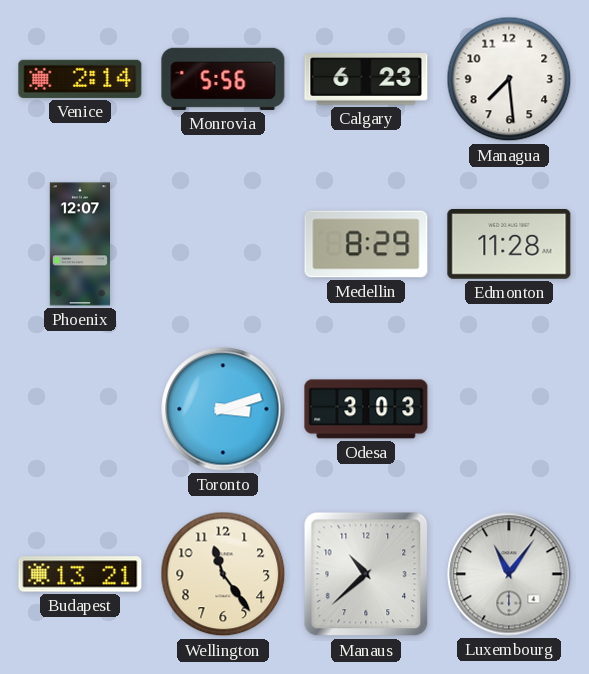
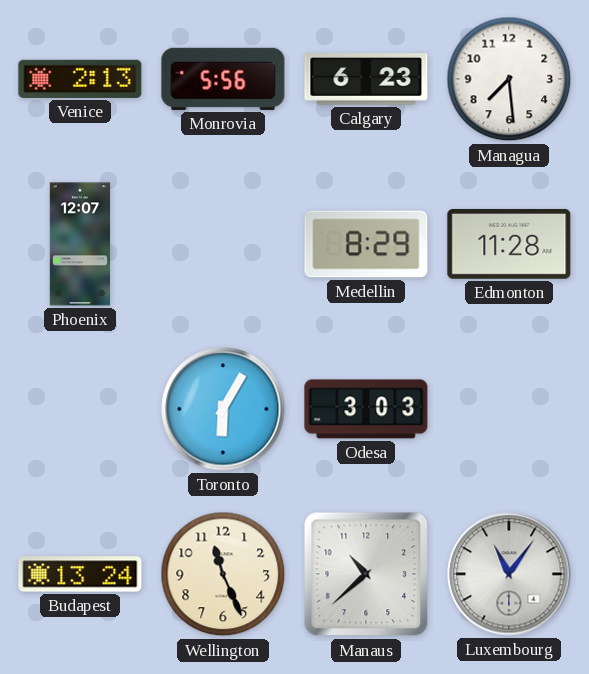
Venice: 2:14 -> 2:13 (80, 79)
Toronto: 3:12 -> 6:05 (223, 409)
Budapest: 13:21 -> 13:24 (80, 574)
Wellington: 11:24 -> 11:26 (223, 574)
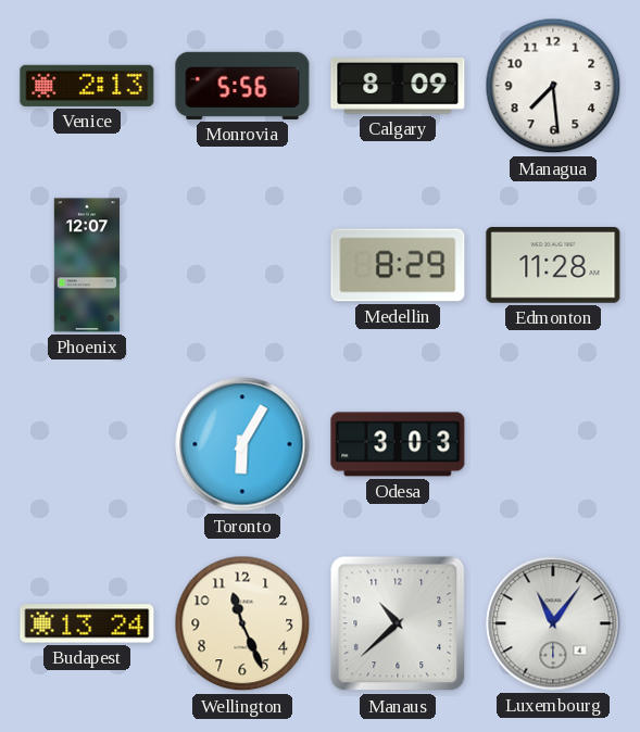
Calgary: 6:23 -> 8:09 (398, 86)
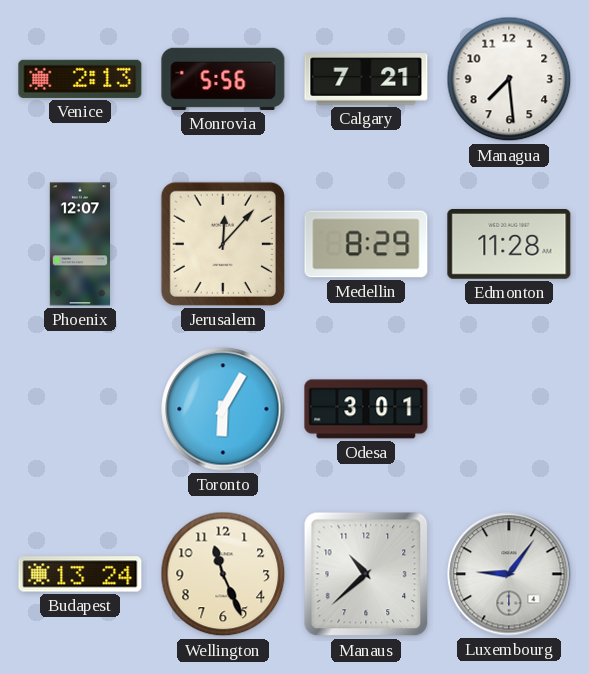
Calgary: 8:09 -> 7:21 (366, 79)
Jerusalem: none -> 12:07 (223, 244)
Odesa: 3:03 -> 3:01 (366, 409)
Luxembourg: 11:06 -> 9:06 (509, 574)
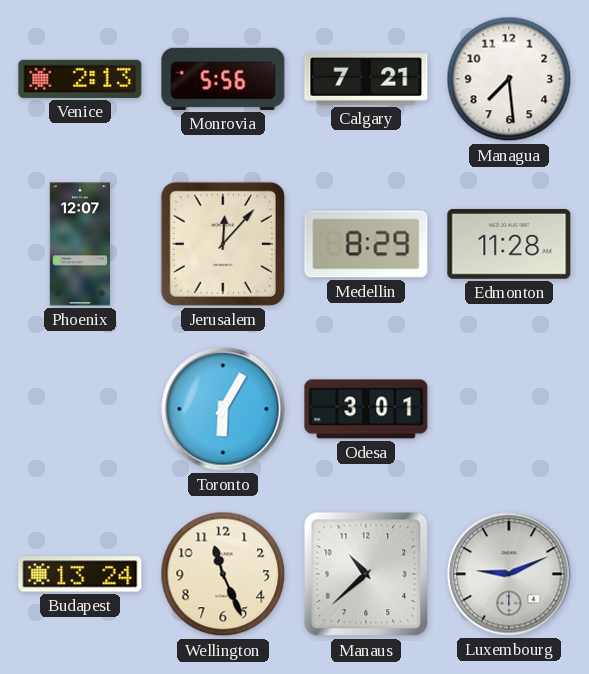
Luxembourg: 9:06 -> 9:11 (509, 574)
